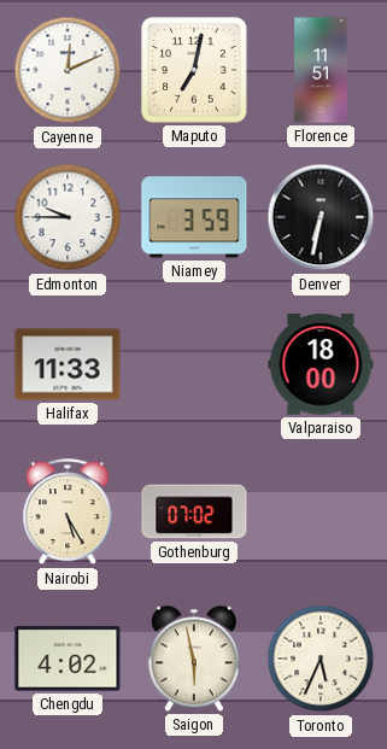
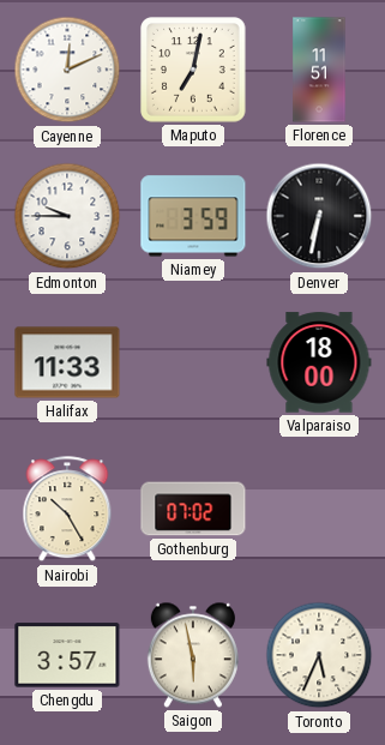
Nairobi: 5:25 -> 10:25 (67, 510)
Chengdu: 4:02 -> 3:57 (67, 655)
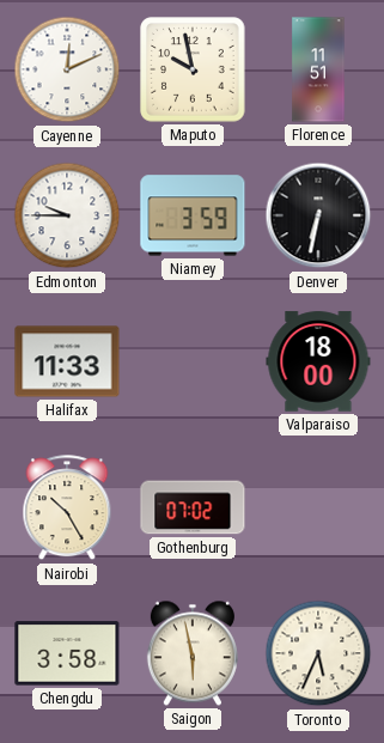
Maputo: 7:02 -> 9:58 (193, 69)
Chengdu: 3:57 -> 3:58 (67, 653)
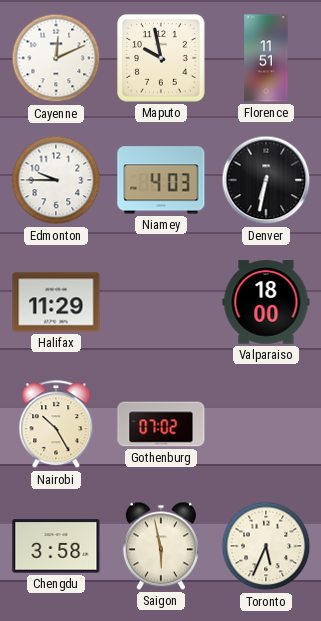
Niamey: 3:59 -> 4:03 (161, 180)
Halifax: 11:33 -> 11:29 (56, 302)
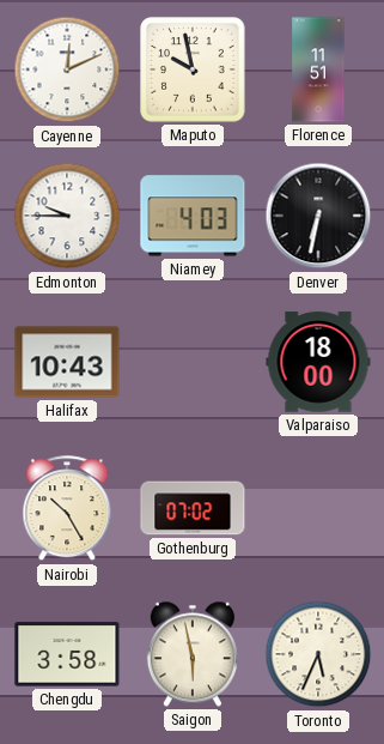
Halifax: 11:29 -> 10:43 (67, 362)
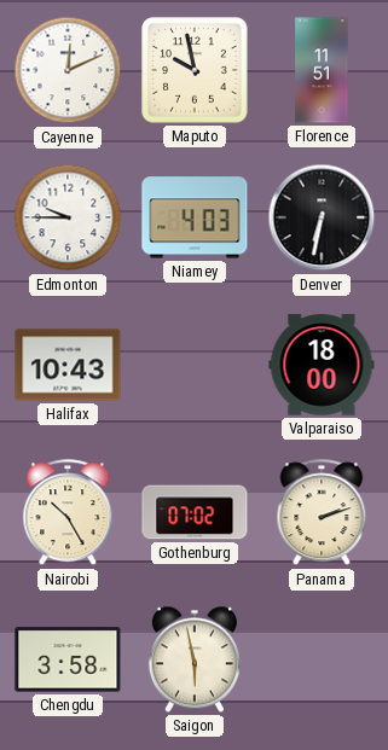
Panama: none -> 2:12 (322, 513)
Toronto: 5:34 -> none (318, 654)
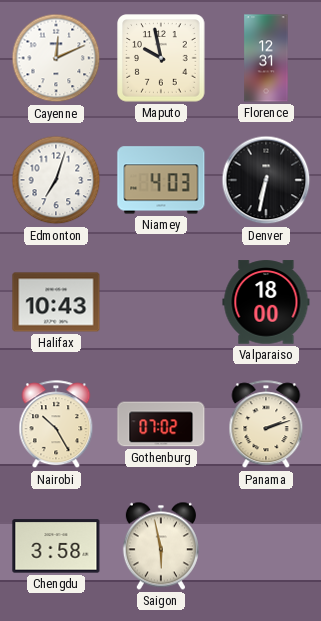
Florence: 11:51 -> 12:31 (266, 58)
Edmonton: 9:45 -> 7:03 (56, 180)
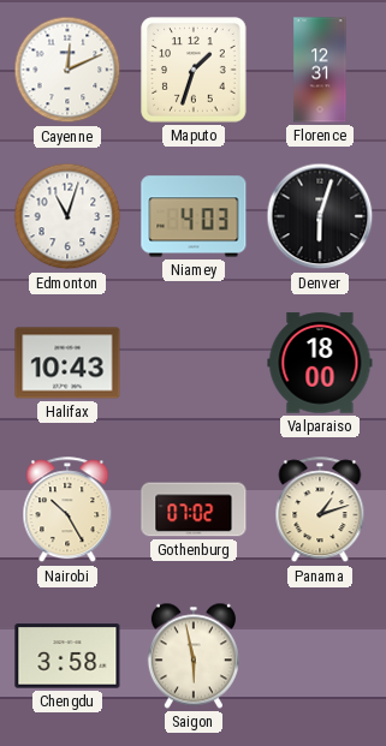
Maputo: 9:58 -> 1:33 (194, 70)
Edmonton: 7:03 -> 11:03 (67, 216)
Denver: 6:32 -> 6:03 (320, 216)
Panama: 2:12 -> 1:12 (320, 511)
